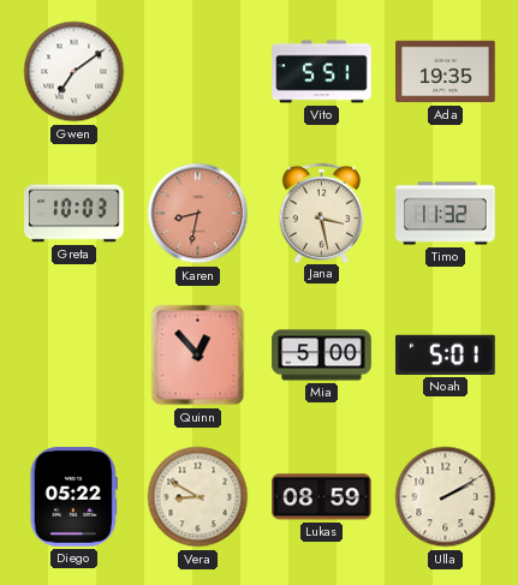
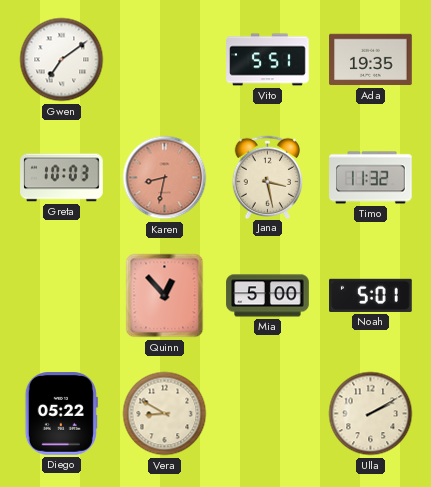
Lukas: 08:59 -> none (322, 497)
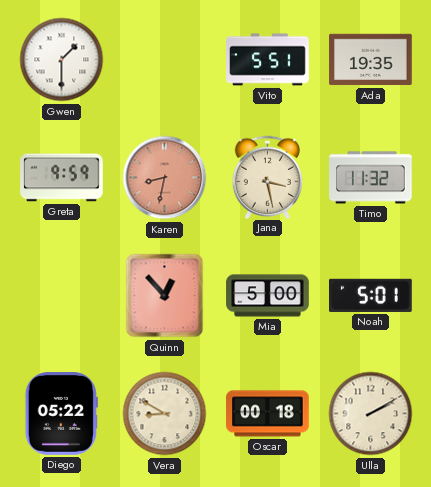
Gwen: 7:09 -> 1:30 (62, 60)
Greta: 10:03 -> 9:59 (62, 178)
Oscar: none -> 00:18 (268, 414)
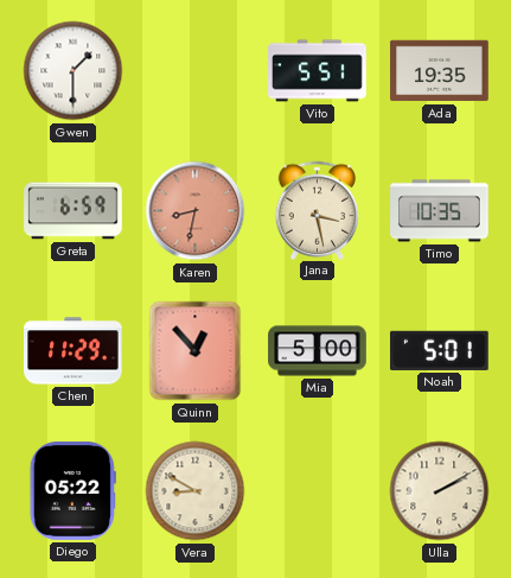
Greta: 9:59 -> 6:59 (74, 211)
Timo: 11:32 -> 10:35 (440, 211)
Chen: none -> 11:29 (74, 351)
Oscar: 00:18 -> none (268, 414)
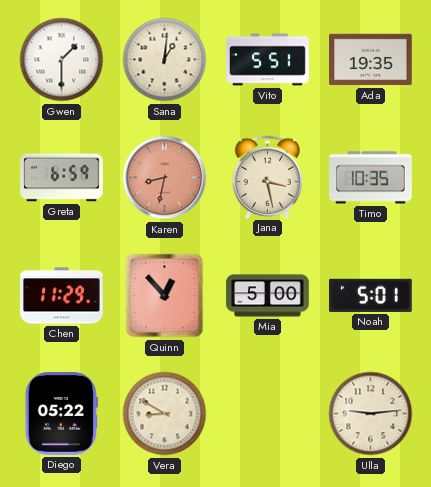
Sana: none -> 1:01 (165, 60)
Ulla: 2:10 -> 9:14 (371, 414)
